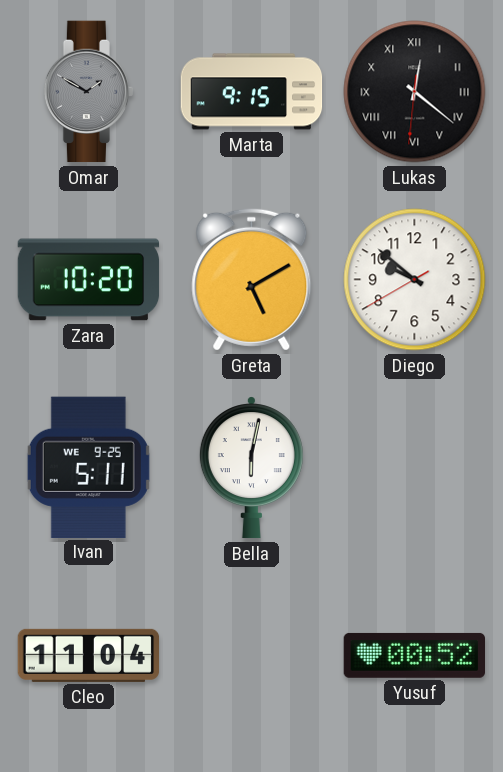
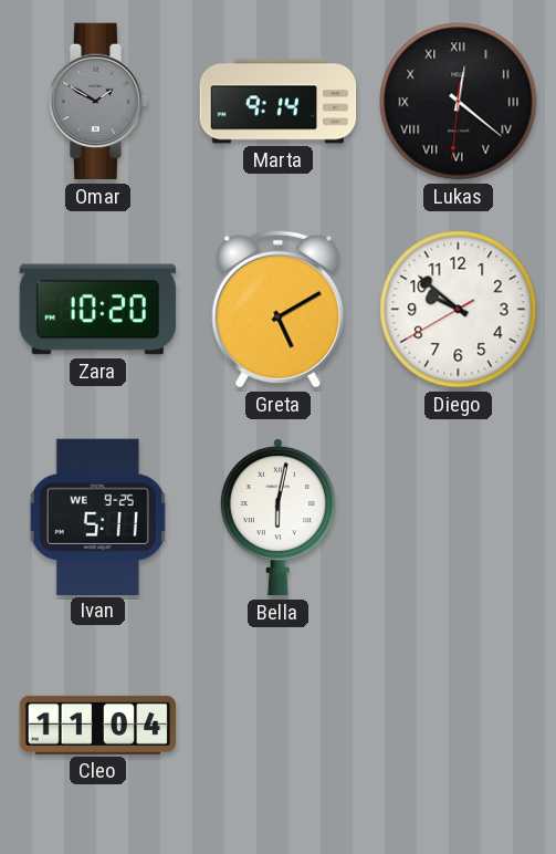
Marta: 9:15 -> 9:14 (279, 102)
Yusuf: 00:52 -> none (414, 655)
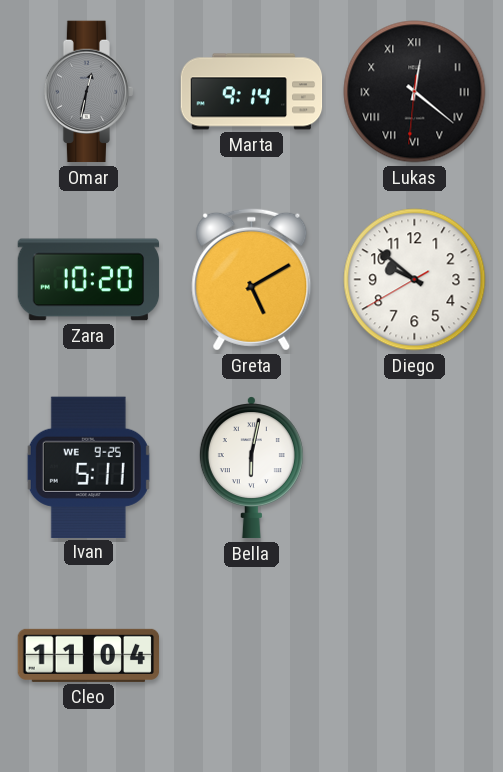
Omar: 1:50 -> 12:32 (89, 92)
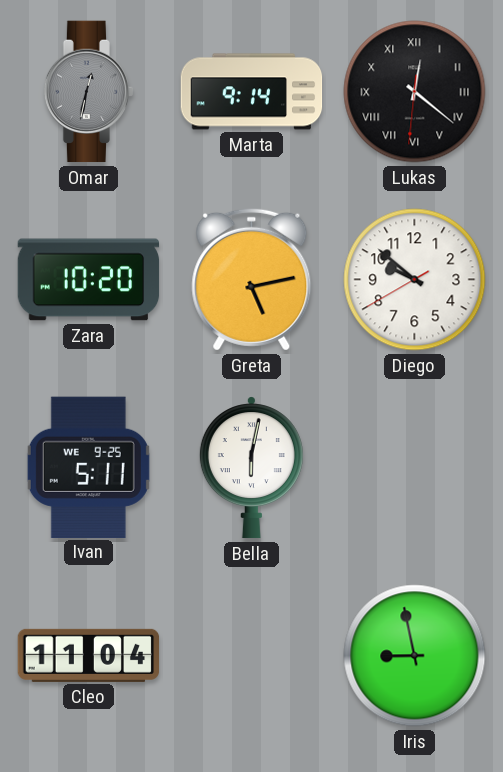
Greta: 5:10 -> 5:13 (252, 279)
Iris: none -> 8:58 (415, 656)
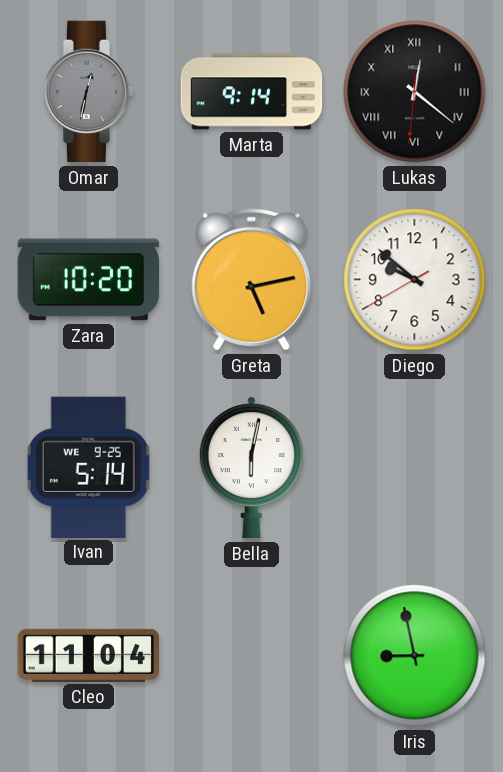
Ivan: 5:11 -> 5:14 (88, 467)
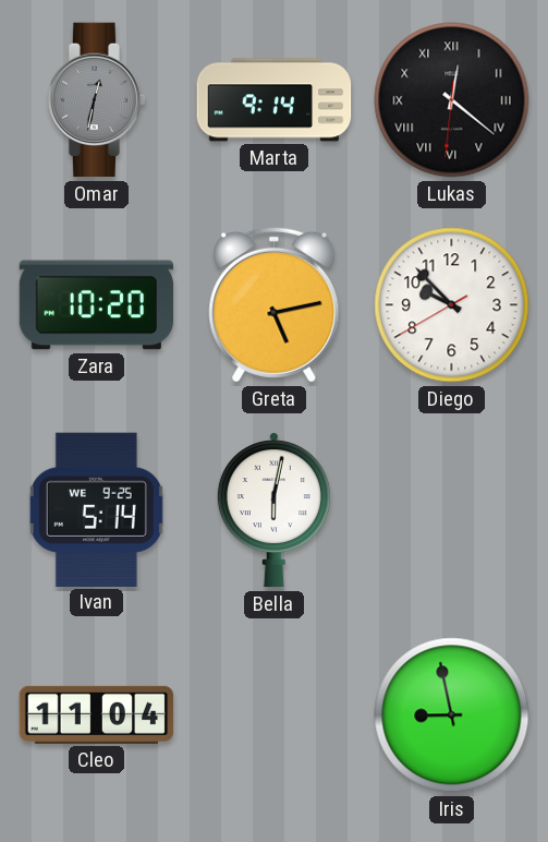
Diego: 9:51 -> 9:52 (452, 305)
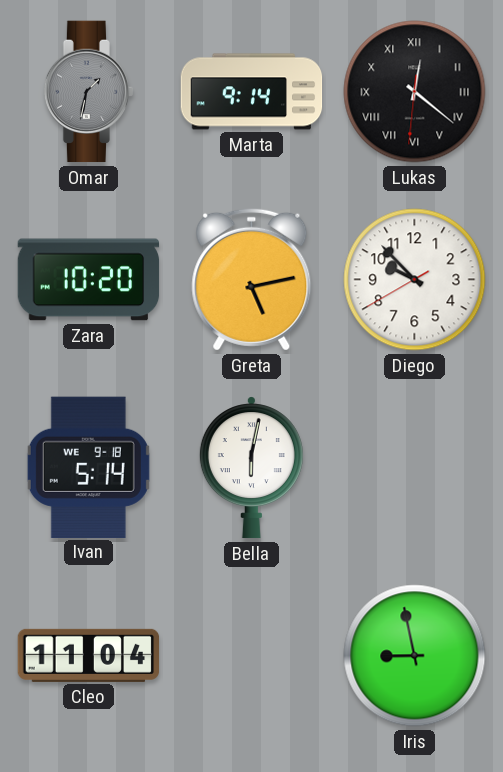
Omar: 12:32 -> 1:32 (89, 92)
Ivan date: WE 9-25 -> WE 9-18 (88, 467)
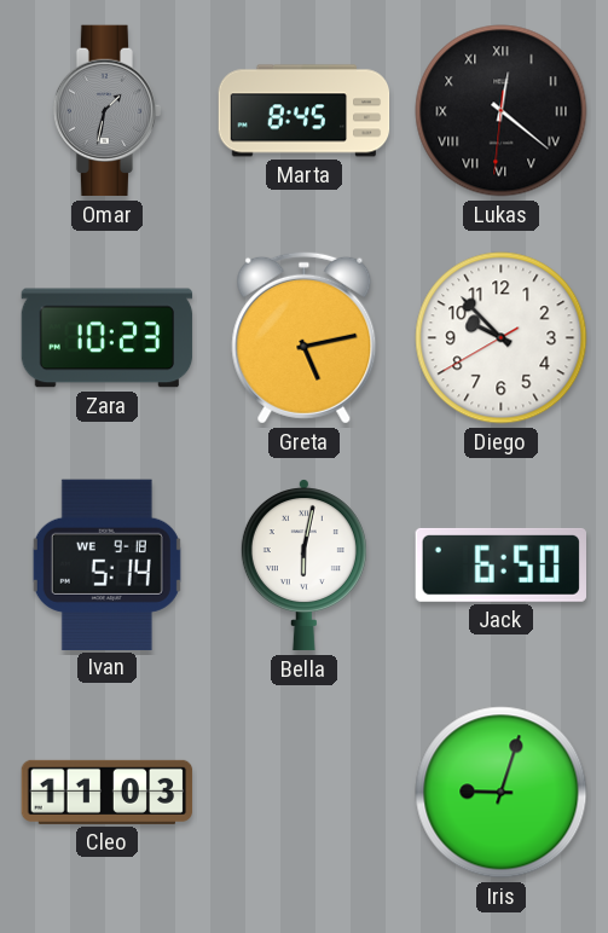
Marta: 9:14 -> 8:45 (305, 111)
Zara: 10:20 -> 10:23 (108, 338)
Jack: none -> 6:50 (500, 564)
Cleo: 11:04 -> 11:03 (108, 792)
Iris: 8:58 -> 9:03 (502, 793)
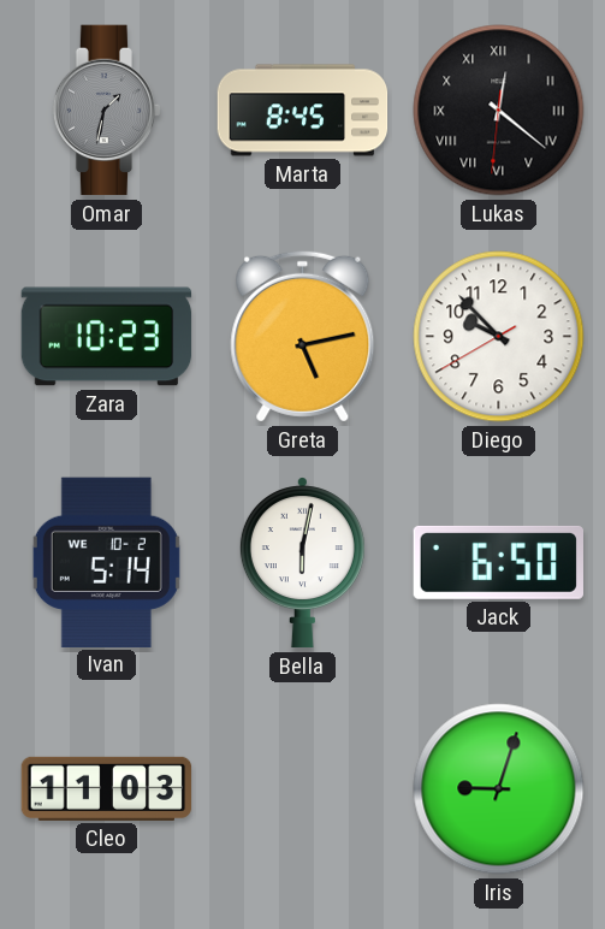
Ivan date: WE 9-18 -> WE 10-2 (106, 562)
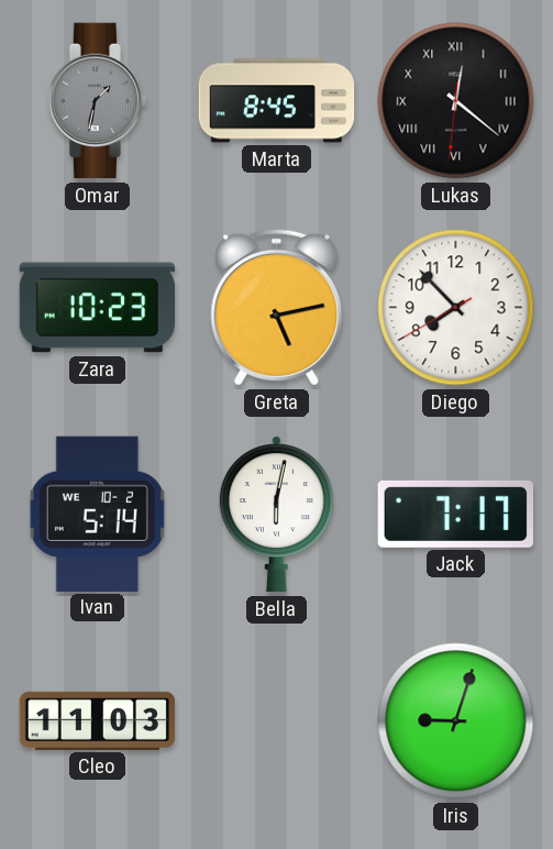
Diego: 9:52 -> 7:52 (456, 308)
Jack: 6:50 -> 7:17 (455, 514)
